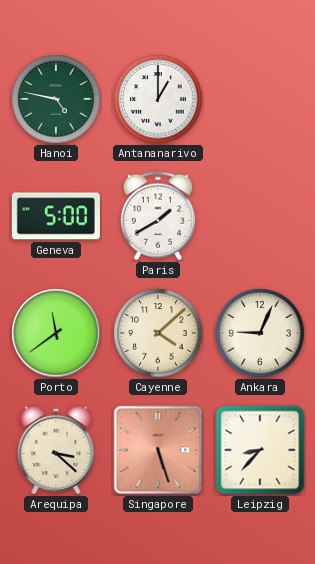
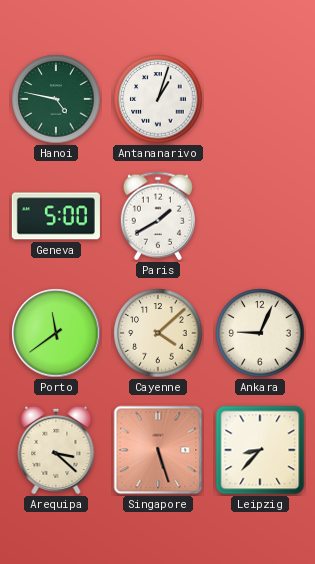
Antananarivo: 1:00 -> 1:03 (158, 99)
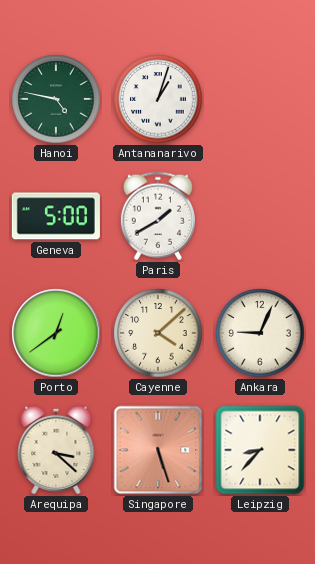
Porto: 11:39 -> 12:39 (56, 333)
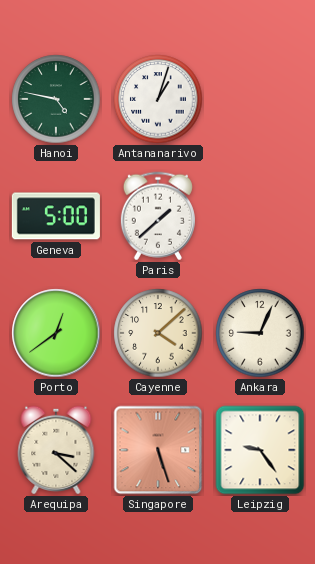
Paris: 1:40 -> 1:38 (158, 216)
Leipzig: 8:37 -> 9:24 (260, 450)
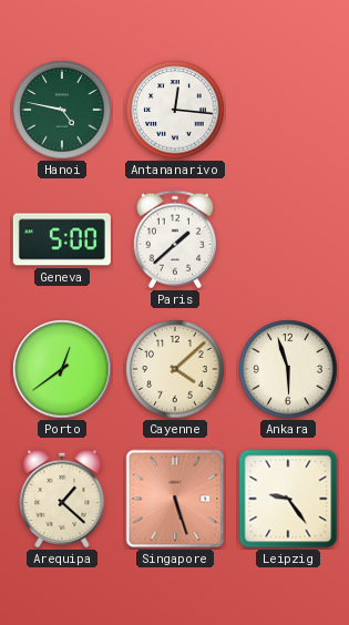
Antananarivo: 1:03 -> 12:16 (175, 110)
Ankara: 9:04 -> 5:57 (288, 369)
Arequipa: 3:22 -> 1:22 (62, 499)
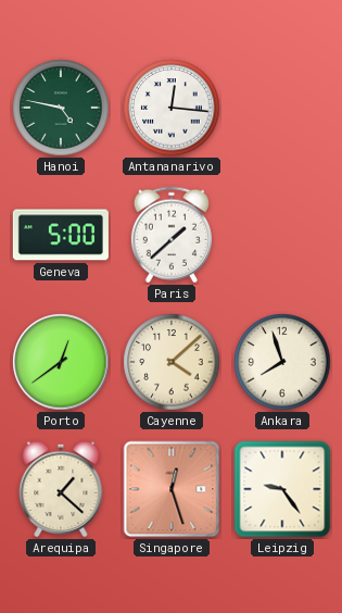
Ankara: 5:57 -> 7:57 (282, 362)
Singapore: 5:27 -> 12:27 (172, 489)
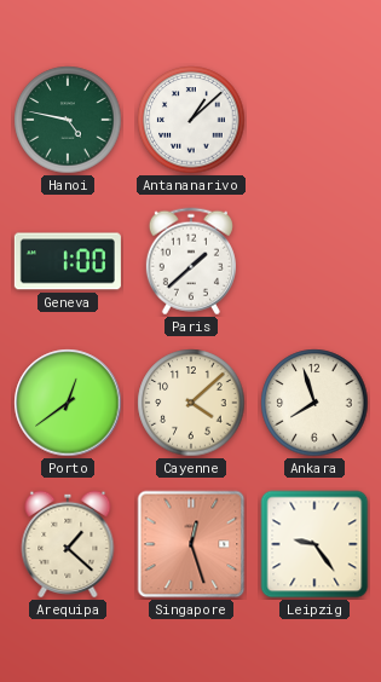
Antananarivo: 12:16 -> 1:08 (191, 120)
Geneva: 5:00 -> 1:00 (68, 261)
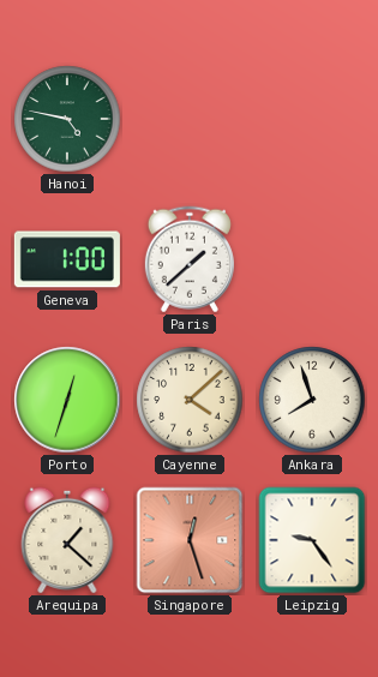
Antananarivo: 1:08 -> none (191, 120)
Porto: 12:39 -> 12:33 (67, 400)
